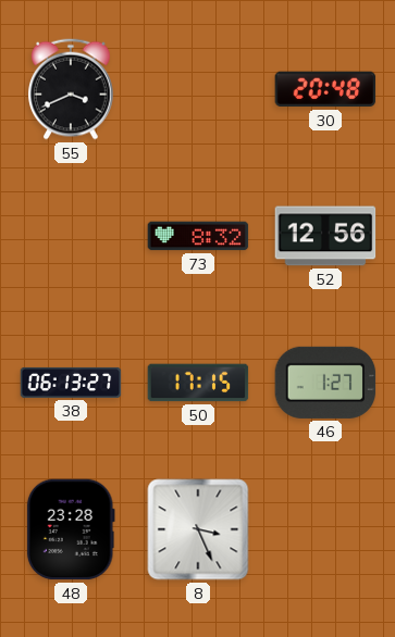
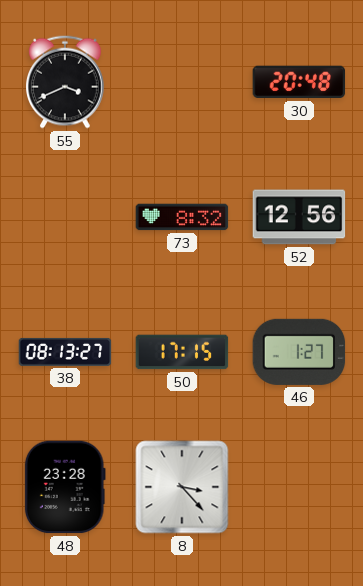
38: 06:13 -> 08:13 (65, 352)
8: 3:26 -> 3:23 (182, 487)
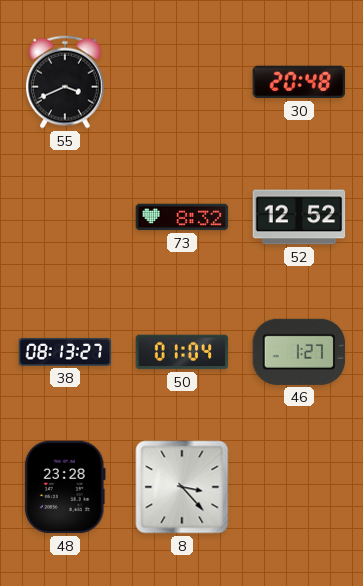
52: 12:56 -> 12:52 (299, 217)
50: 17:15 -> 01:04 (182, 352)
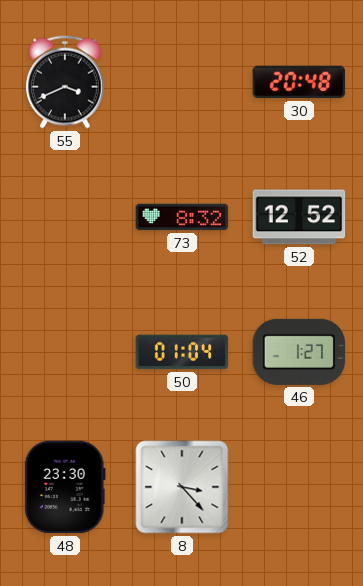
38: 08:13 -> none (65, 352)
48: 23:28 -> 23:30 (65, 487)
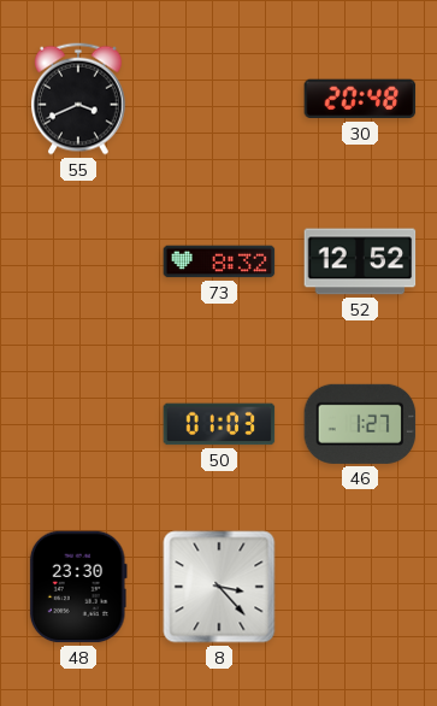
50: 01:04 -> 01:03 (219, 424)
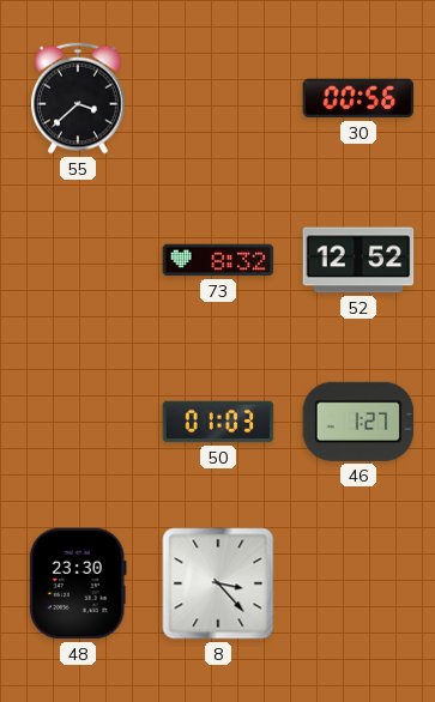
55: 3:41 -> 3:38 (79, 98)
30: 20:48 -> 00:56 (358, 98)
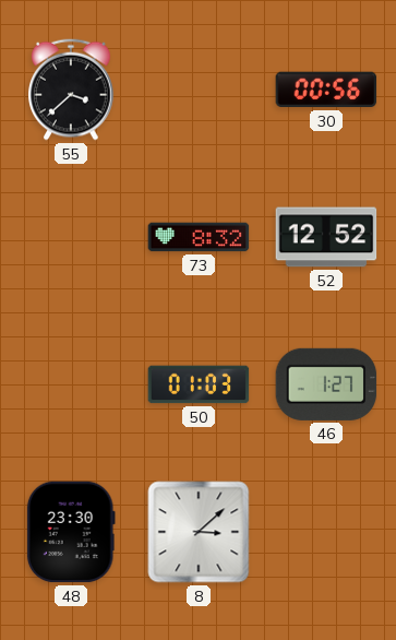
8: 3:23 -> 3:08 (199, 532)
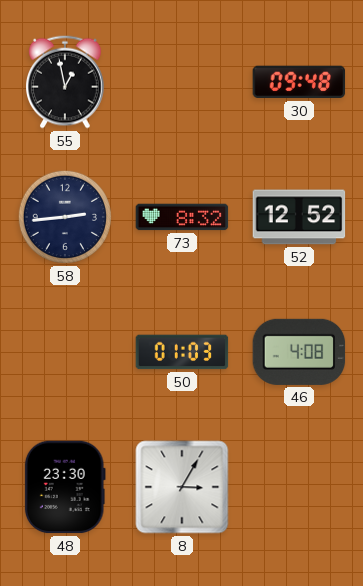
55: 3:38 -> 12:58 (66, 82)
30: 00:56 -> 09:48 (299, 82)
58: none -> 2:44 (65, 217)
46: 1:27 -> 4:08 (299, 352)
8: 3:08 -> 3:05 (182, 487)
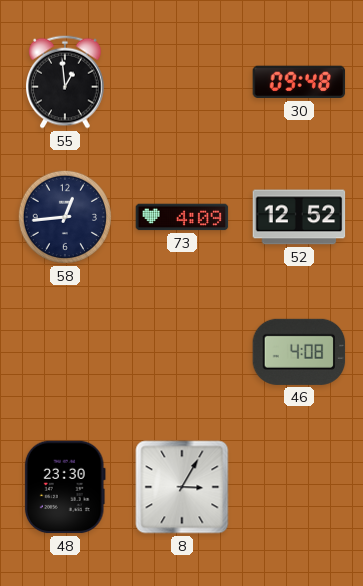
55: 12:58 -> 12:59 (66, 82)
58: 2:44 -> 12:44 (65, 217)
73: 8:32 -> 4:09 (182, 217)
50: 01:03 -> none (182, 352)
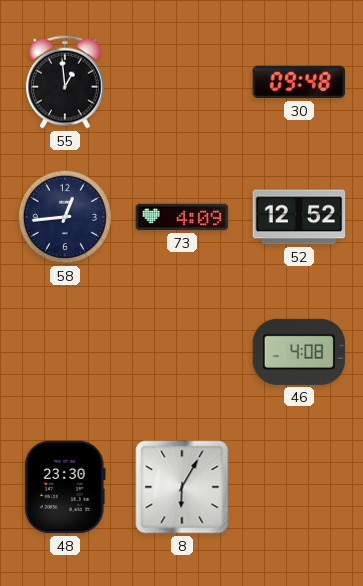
8: 3:05 -> 6:05 (182, 487)
